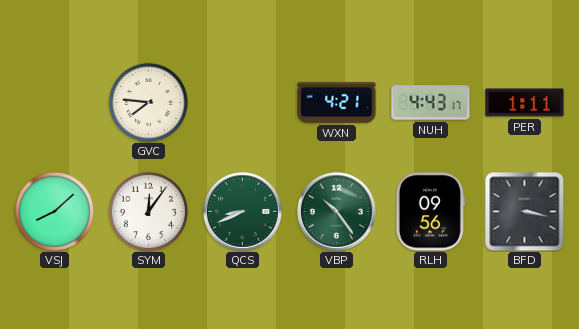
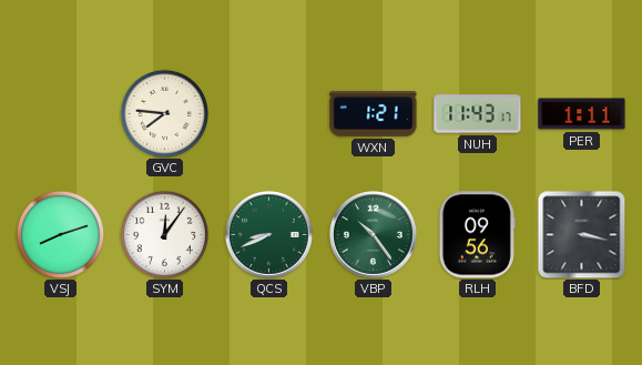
WXN: 4:21 -> 1:21 (374, 114)
NUH: 4:43 -> 11:43 (478, 114)
VSJ: 8:08 -> 8:12 (60, 234)
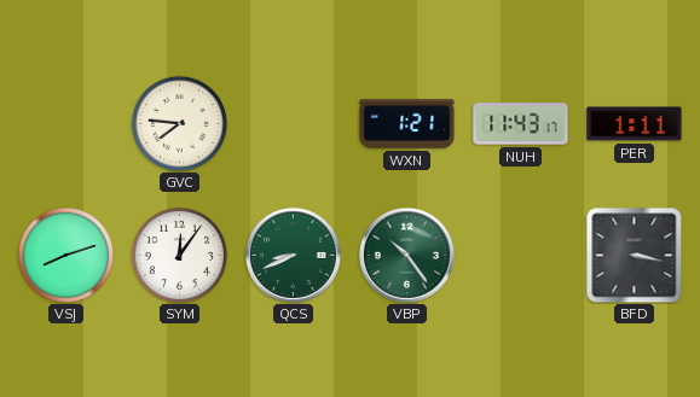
RLH: 09:56 -> none (477, 235)
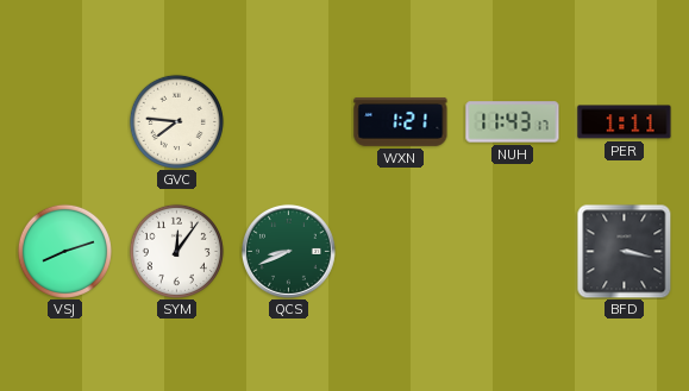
VBP: 10:24 -> none (406, 255)
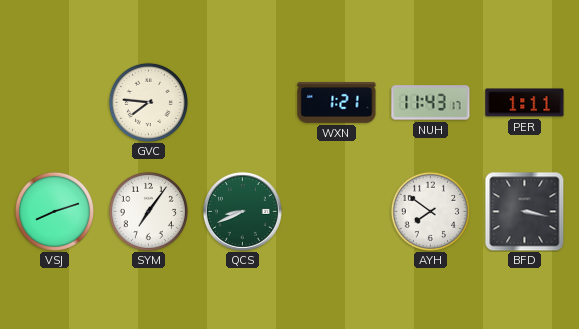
SYM: 12:06 -> 7:06 (148, 211)
AYH: none -> 7:51 (430, 211)
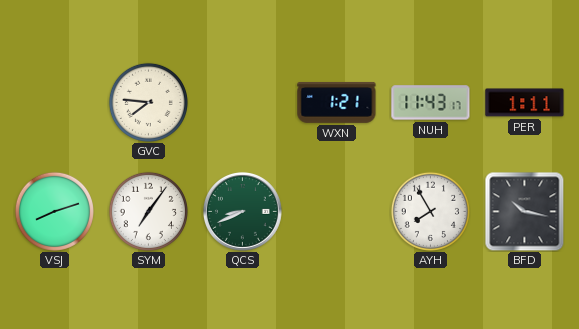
AYH: 7:51 -> 7:55 (430, 211)
BFD: 3:17 -> 10:17 (524, 211)
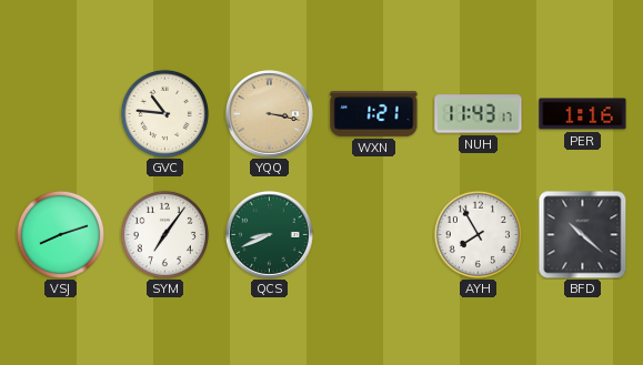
GVC: 7:46 -> 10:46 (164, 113)
YQQ: none -> 3:17 (269, 113)
PER: 1:11 -> 1:16 (583, 114)
BFD: 10:17 -> 10:22 (582, 234)
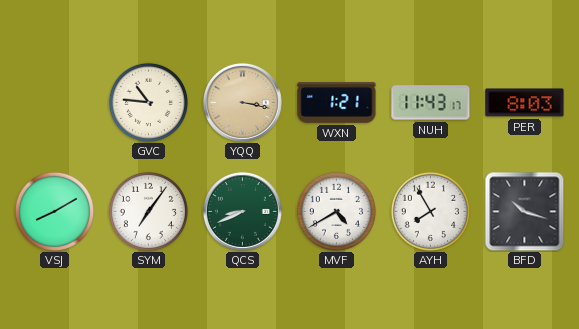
PER: 1:16 -> 8:03 (525, 103)
VSJ: 8:12 -> 8:10 (54, 211)
MVF: none -> 4:40 (336, 211)
BFD: 10:22 -> 10:18 (524, 211)
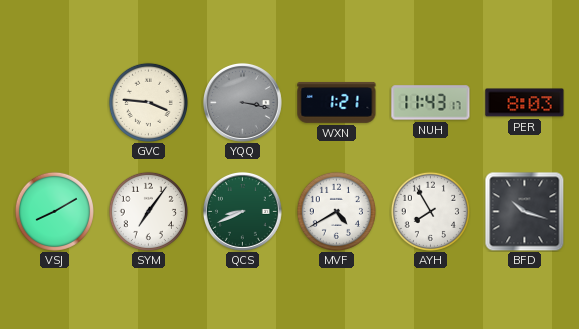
GVC: 10:46 -> 3:46 (148, 102)
YQQ dial: champagne -> grey (242, 102)
